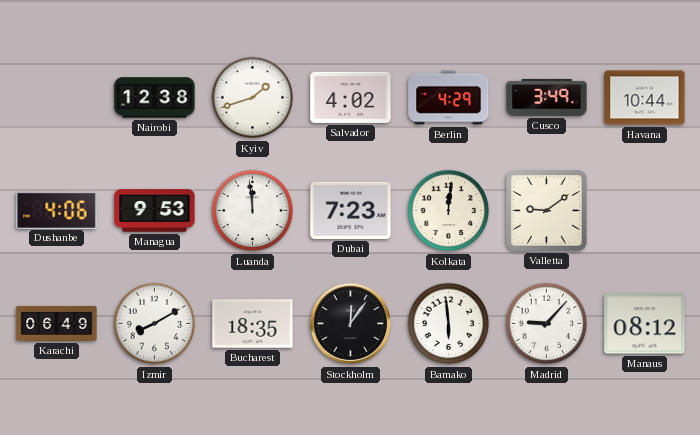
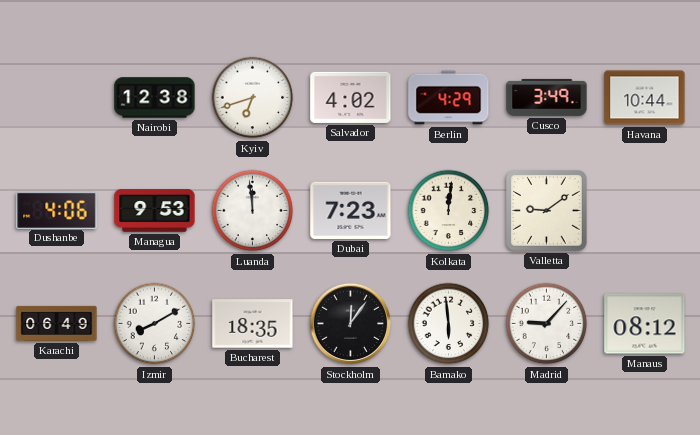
Kyiv: 1:42 -> 6:42 (253, 98)
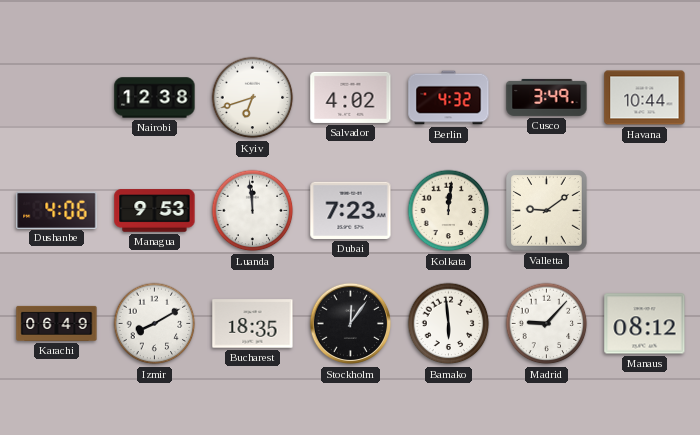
Berlin: 4:29 -> 4:32 (449, 98)
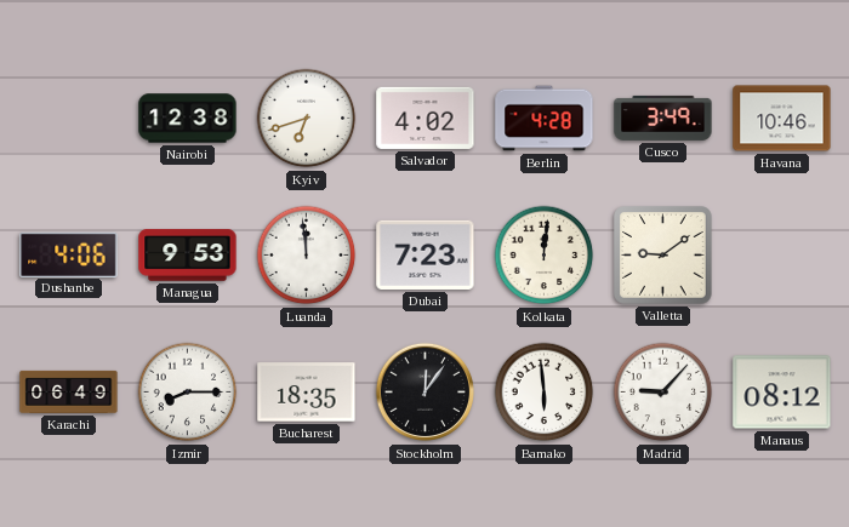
Berlin: 4:32 -> 4:28 (545, 119)
Havana: 10:44 -> 10:46 (782, 119)
Izmir: 8:10 -> 8:15 (188, 393)
